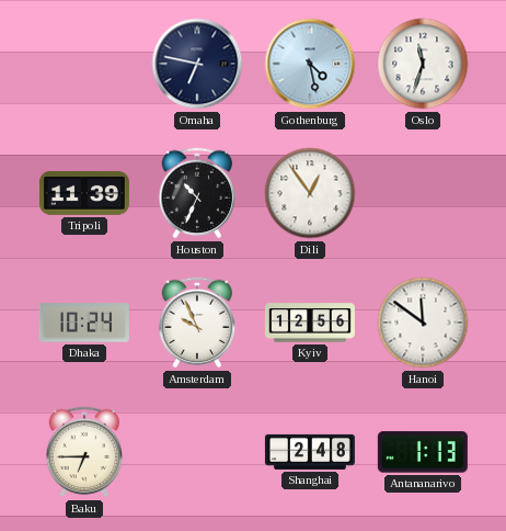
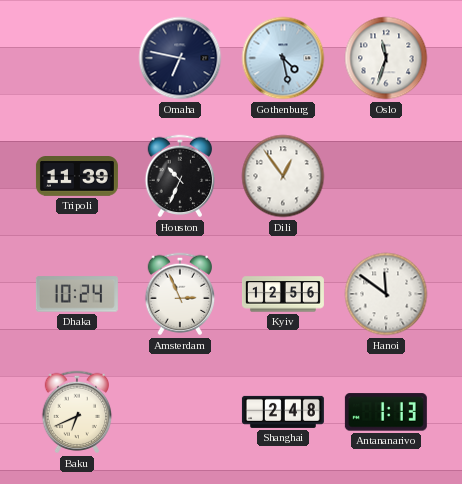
Amsterdam: 9:56 -> 2:56 (180, 294)
Baku: 6:45 -> 6:41 (77, 412)
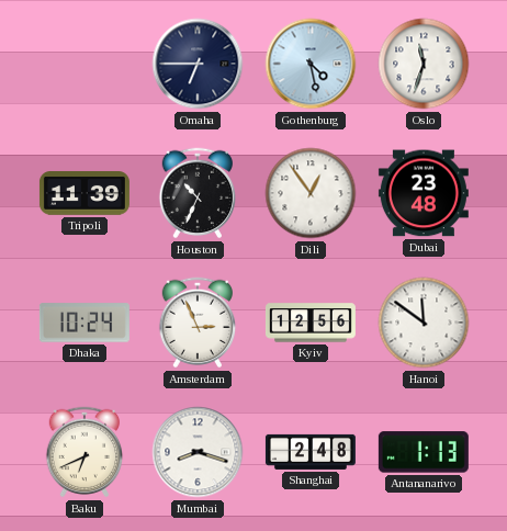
Omaha: 6:47 -> 6:45 (198, 64)
Dubai: none -> 23:48 (424, 193)
Mumbai: none -> 8:18 (198, 452)
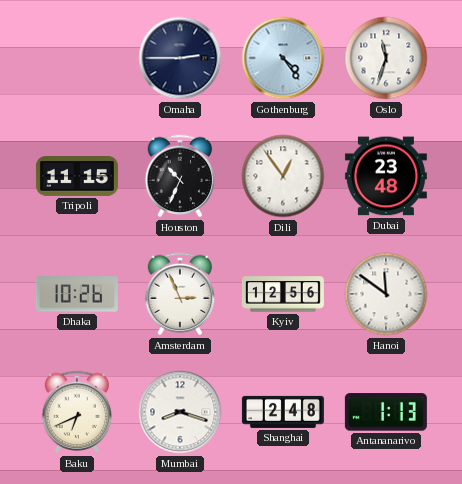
Omaha: 6:45 -> 2:45 (180, 58)
Gothenburg: 4:28 -> 4:24 (283, 58)
Tripoli: 11:39 -> 11:15 (77, 177)
Dhaka: 10:24 -> 10:26 (77, 294)
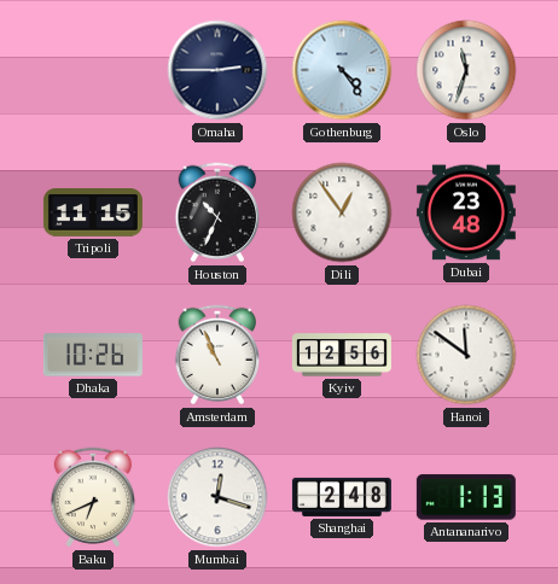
Amsterdam: 2:56 -> 10:56 (217, 355)
Mumbai: 8:18 -> 12:18 (217, 497)
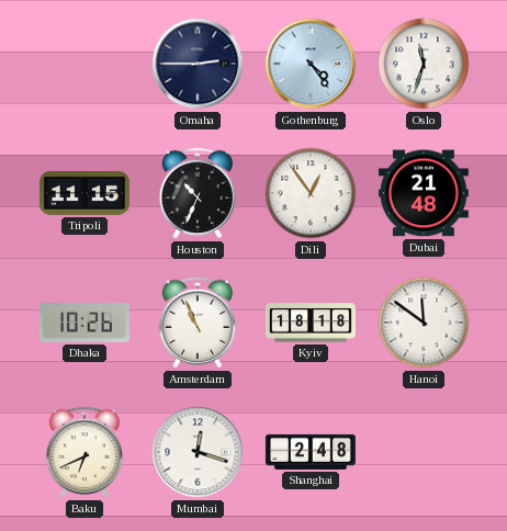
Dubai: 23:48 -> 21:48 (424, 193)
Kyiv: 12:56 -> 18:18 (311, 323)
Antananarivo: 1:13 -> none (466, 497)
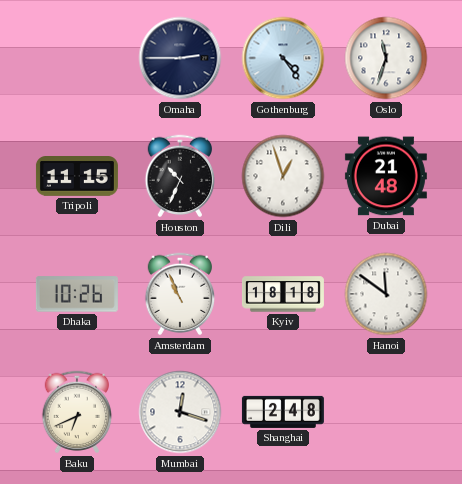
Dili: 12:54 -> 12:57 (283, 176)
